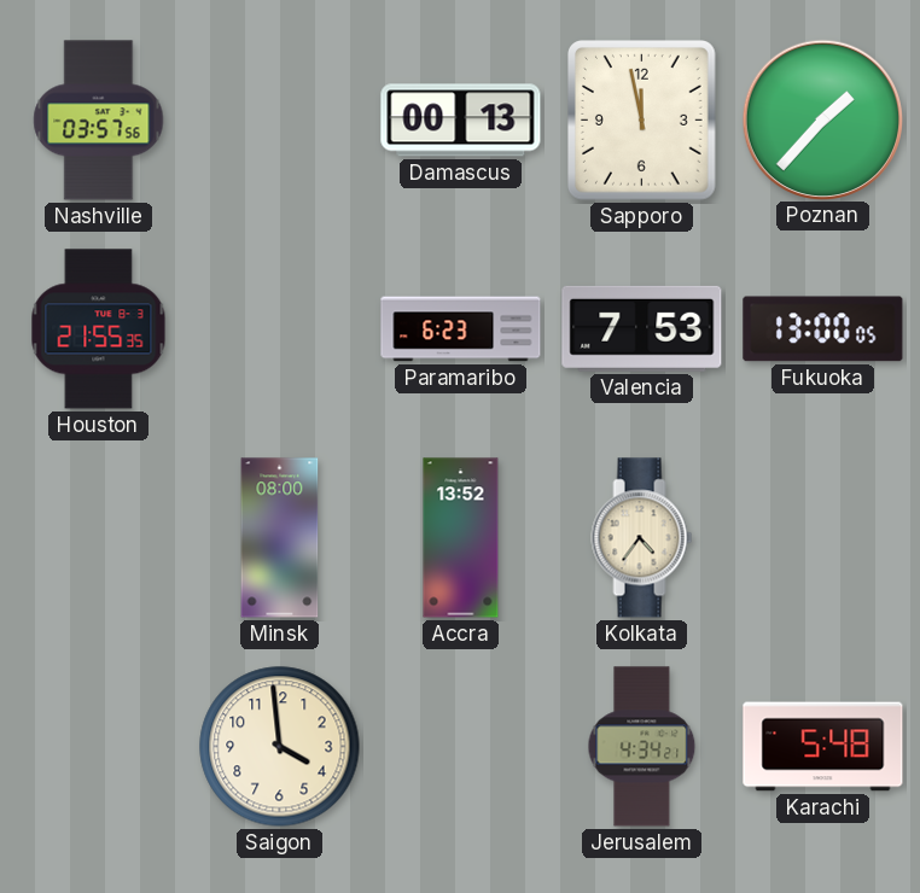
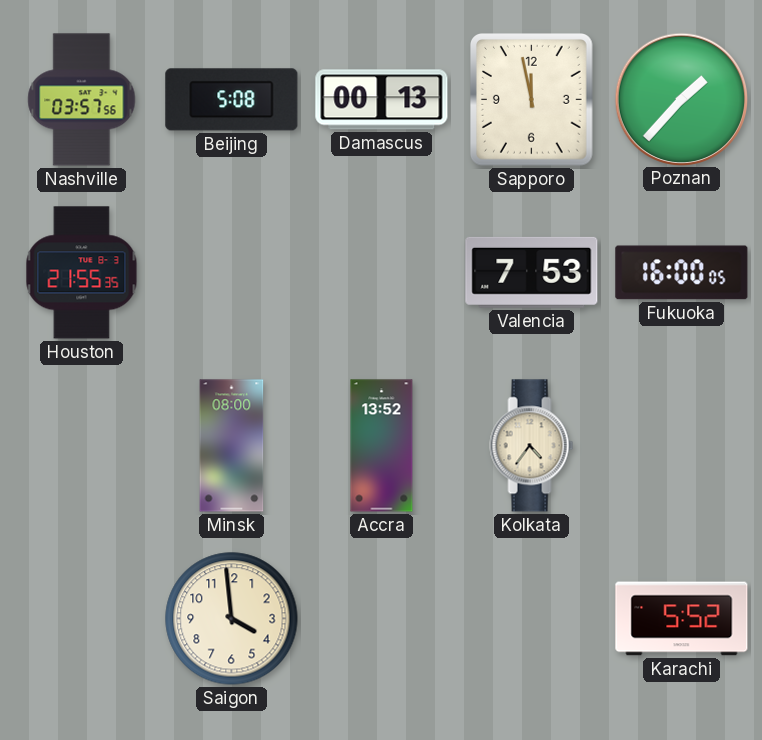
Beijing: none -> 5:08 (232, 100)
Paramaribo: 6:23 -> none (461, 329)
Fukuoka: 13:00 -> 16:00 (682, 273)
Jerusalem: 4:34 -> none (642, 747)
Karachi: 5:48 -> 5:52 (682, 619)
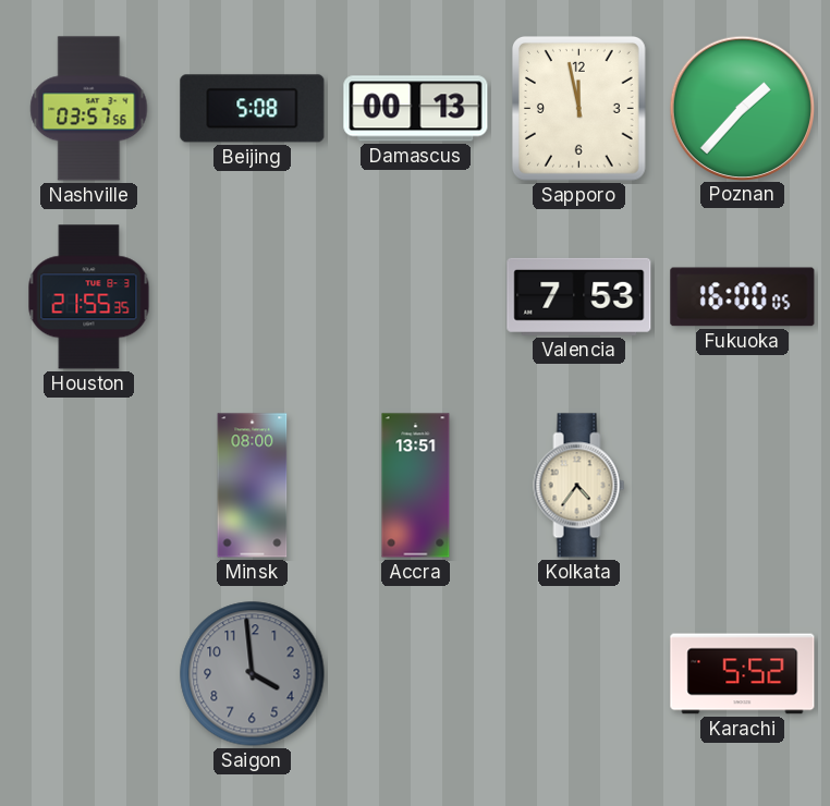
Accra: 13:52 -> 13:51 (416, 486)
Saigon dial: cream -> grey (253, 674)
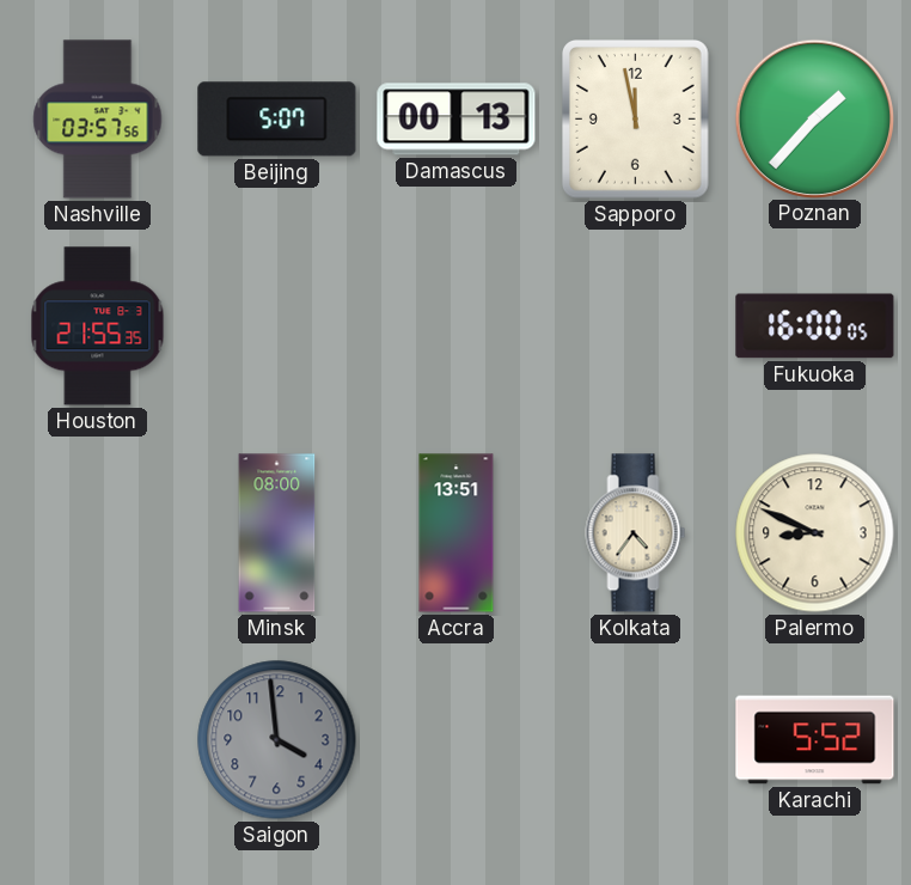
Beijing: 5:08 -> 5:07 (277, 120)
Valencia: 7:53 -> none (579, 296)
Palermo: none -> 8:49 (815, 533)
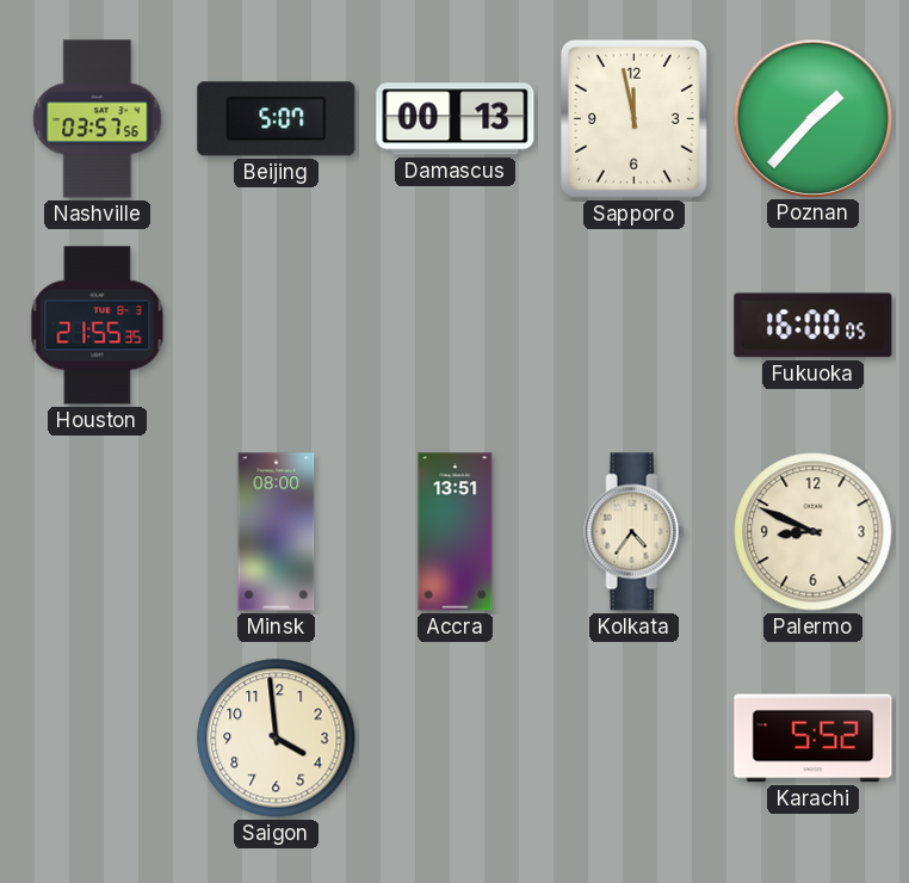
Saigon dial: grey -> cream (277, 739)
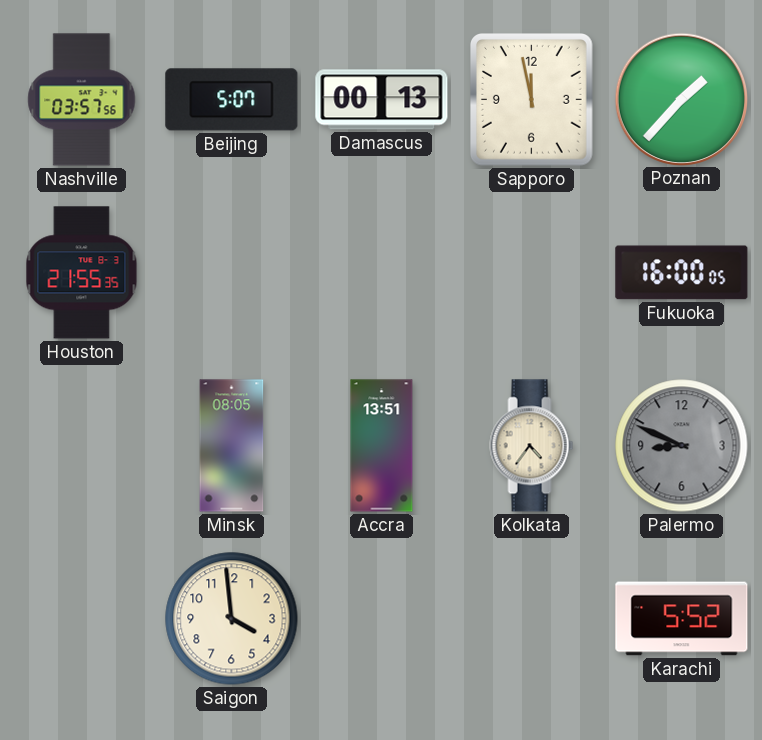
Minsk: 08:00 -> 08:05 (232, 446)
Palermo dial: cream -> grey (682, 446)
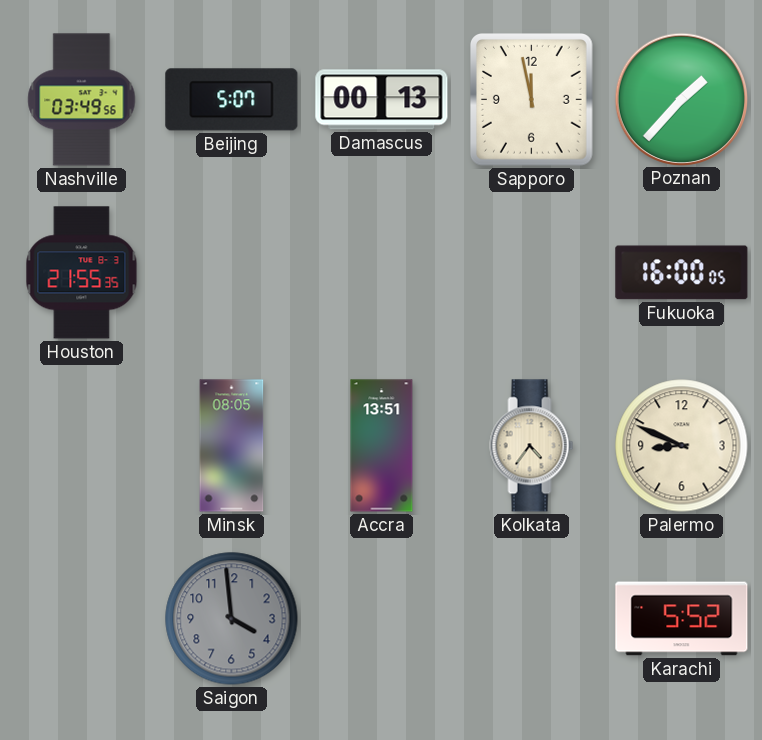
Nashville: 03:57 -> 03:49 (82, 100)
Palermo dial: grey -> cream (682, 446)
Saigon dial: cream -> grey (232, 619)
